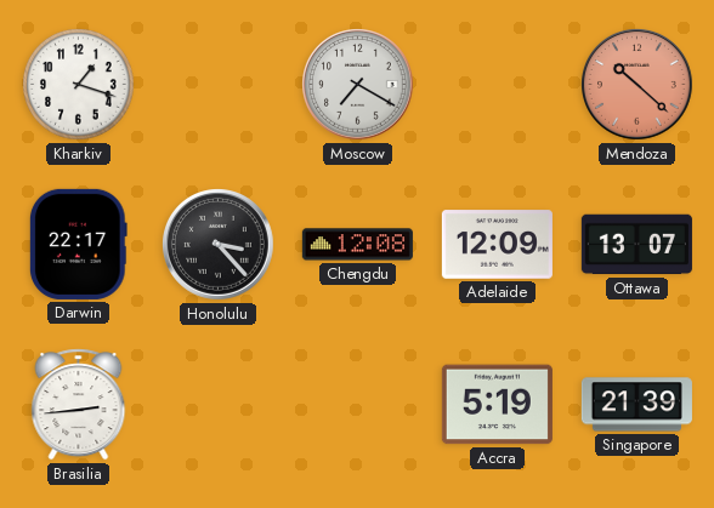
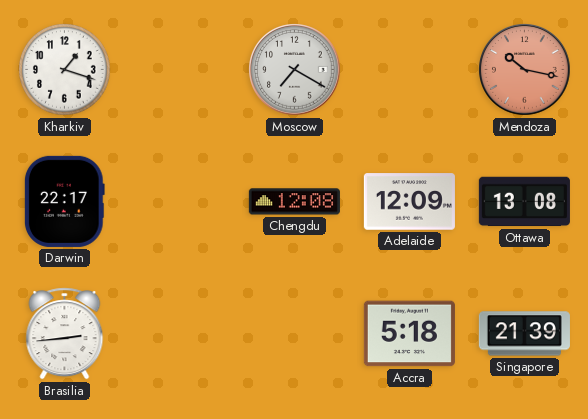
Mendoza: 10:22 -> 10:17 (525, 70)
Honolulu: 3:23 -> none (219, 245)
Ottawa: 13:07 -> 13:08 (524, 202)
Accra: 5:19 -> 5:18 (409, 334)
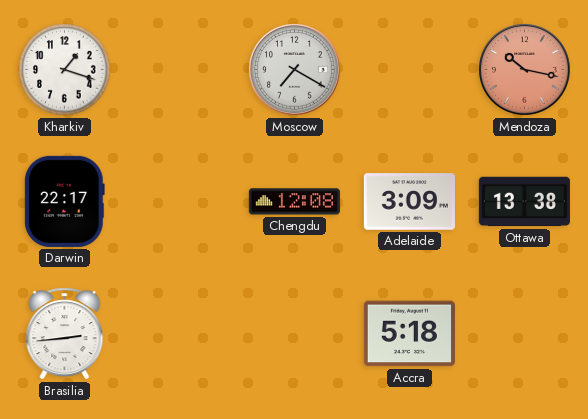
Adelaide: 12:09 -> 3:09 (409, 202)
Ottawa: 13:08 -> 13:38 (524, 202)
Singapore: 21:39 -> none (524, 334)
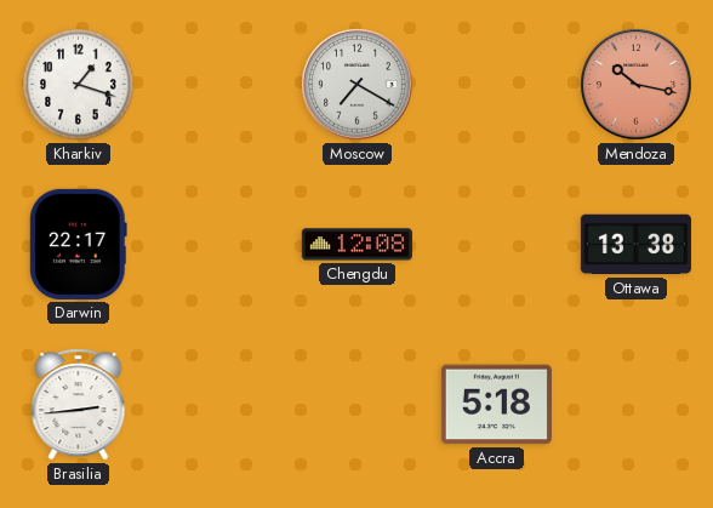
Adelaide: 3:09 -> none (409, 202)
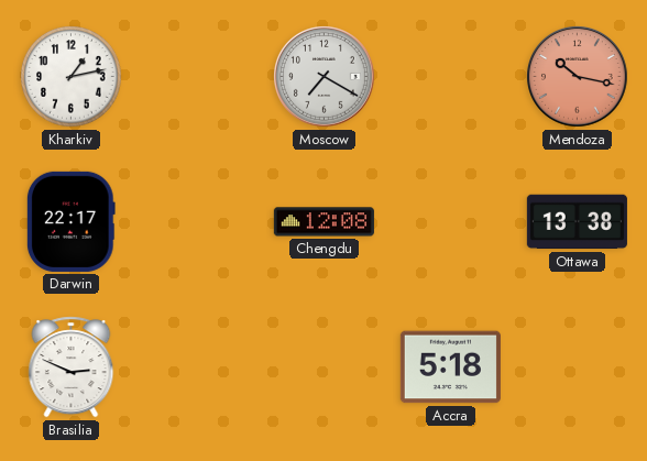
Kharkiv: 1:18 -> 1:13 (72, 77)
Brasilia: 2:44 -> 2:49 (72, 367)
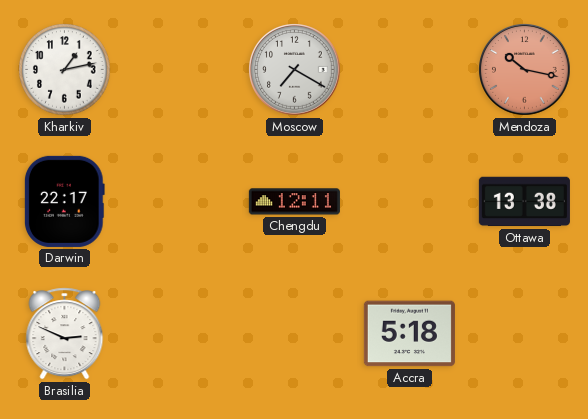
Chengdu: 12:08 -> 12:11 (294, 202)
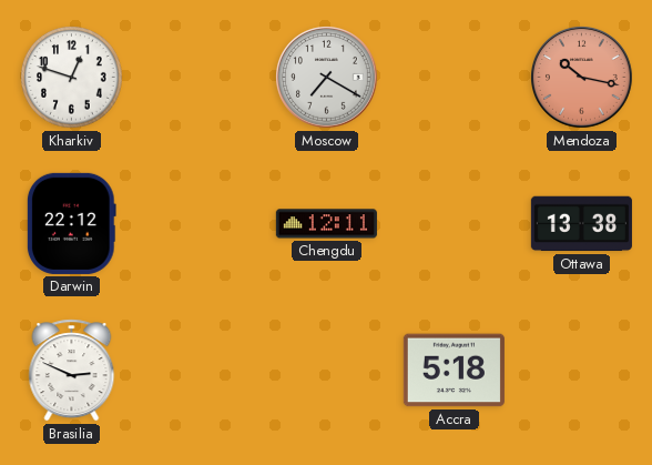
Kharkiv: 1:13 -> 12:48 (72, 78)
Darwin: 22:17 -> 22:12 (71, 223)
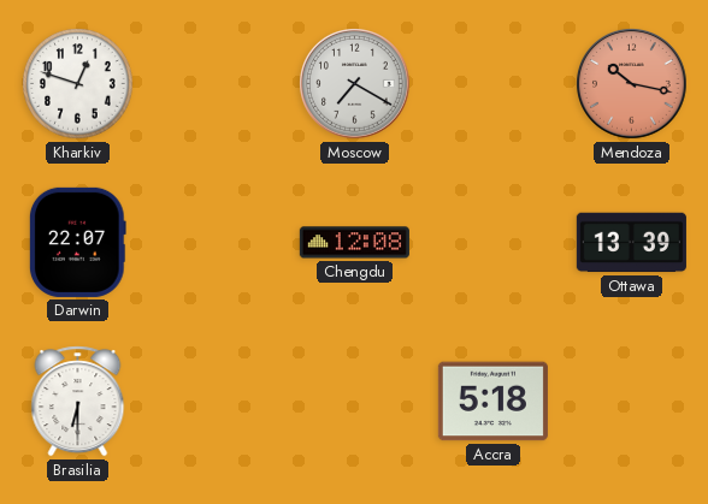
Darwin: 22:12 -> 22:07 (77, 242)
Chengdu: 12:11 -> 12:08 (354, 243)
Ottawa: 13:38 -> 13:39 (631, 243)
Brasilia: 2:49 -> 6:30 (78, 402)
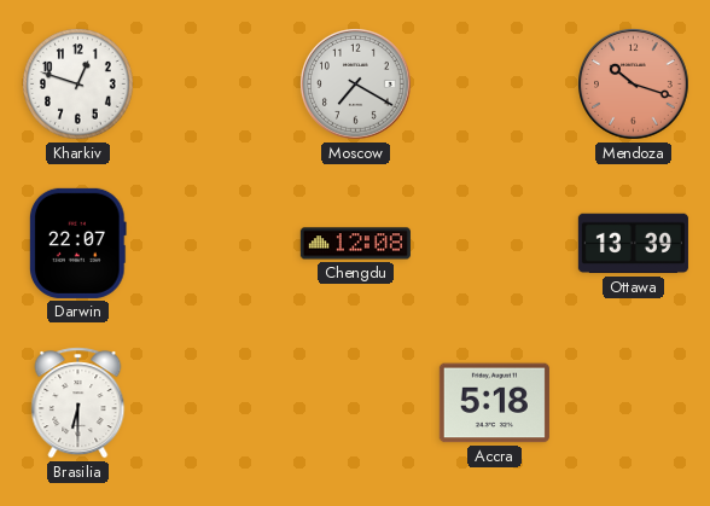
Mendoza: 10:17 -> 10:18 (634, 85)
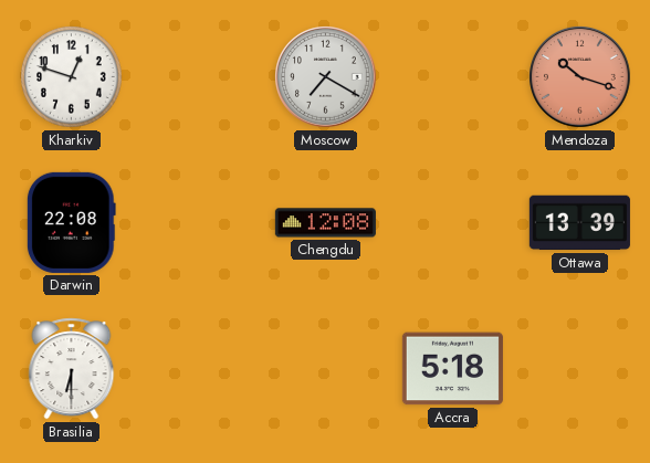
Darwin: 22:07 -> 22:08 (71, 222)
